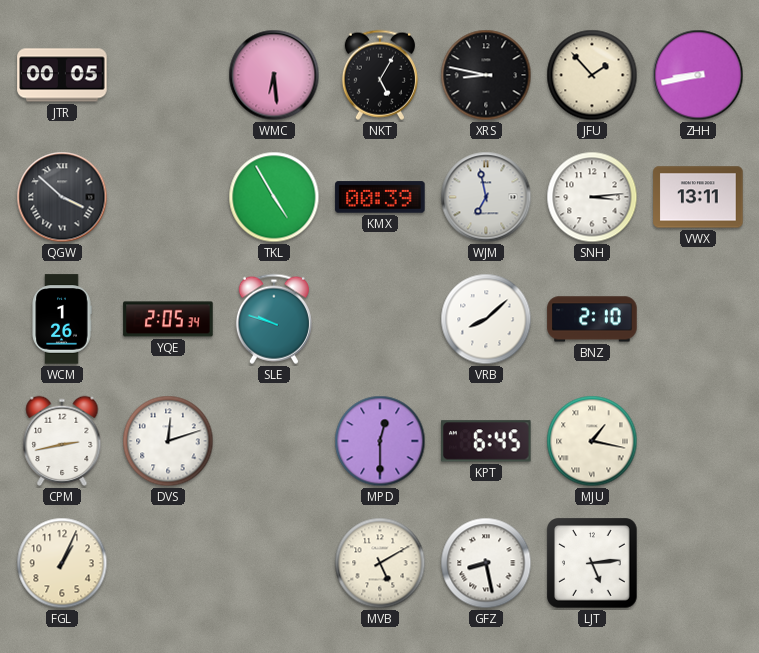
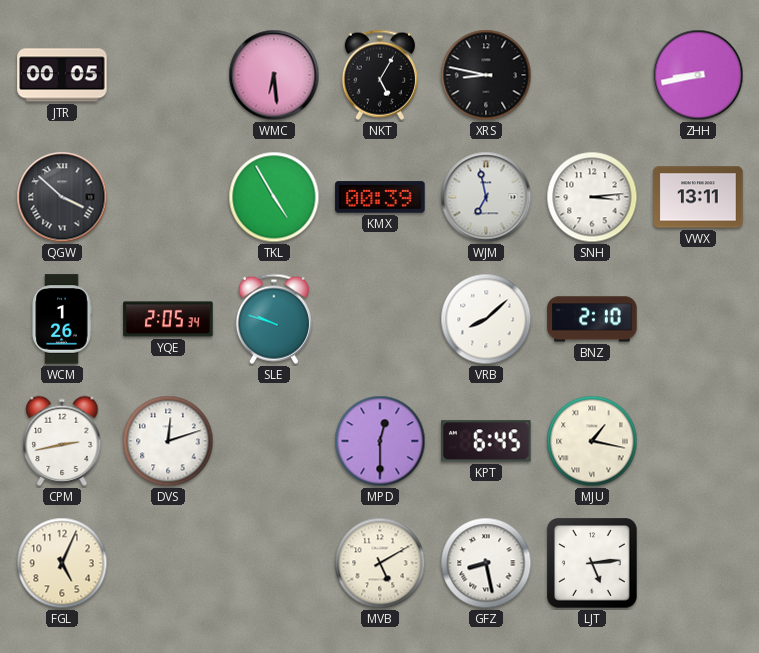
JFU: 1:53 -> none (592, 75)
FGL: 1:04 -> 5:04 (62, 563)
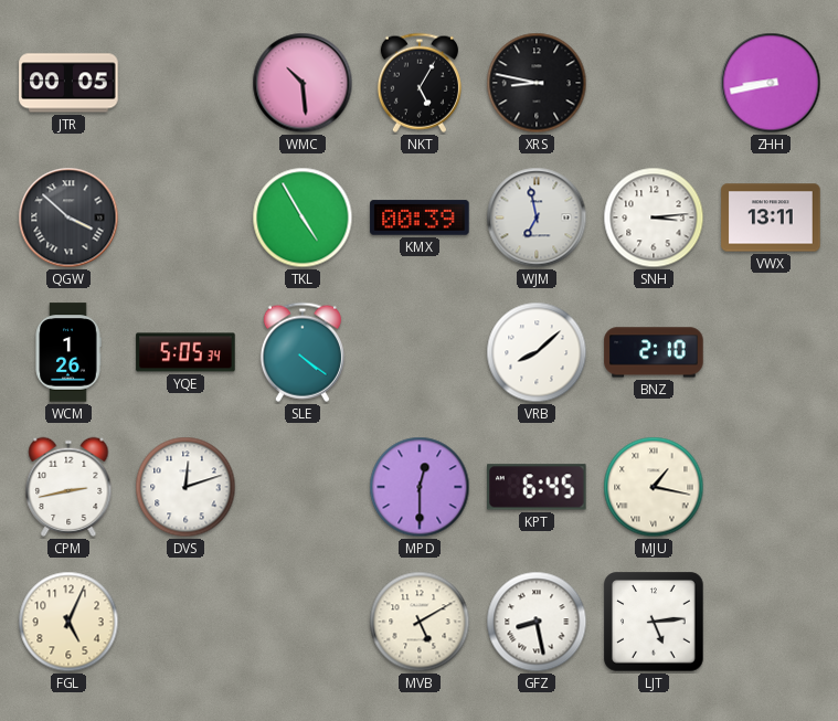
WMC: 6:29 -> 10:29 (303, 83)
YQE: 2:05 -> 5:05 (185, 352)
SLE: 9:48 -> 4:21 (303, 352)
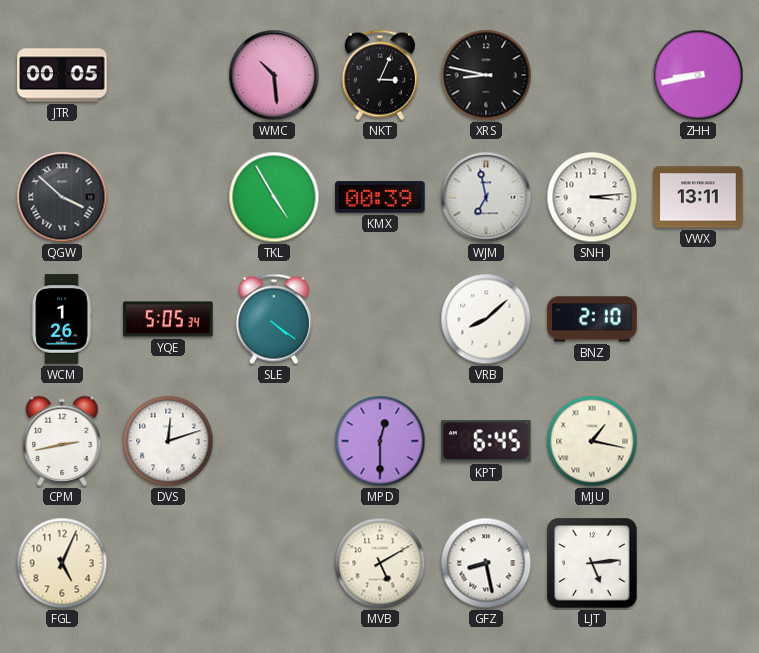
NKT: 5:05 -> 3:04 (380, 75)
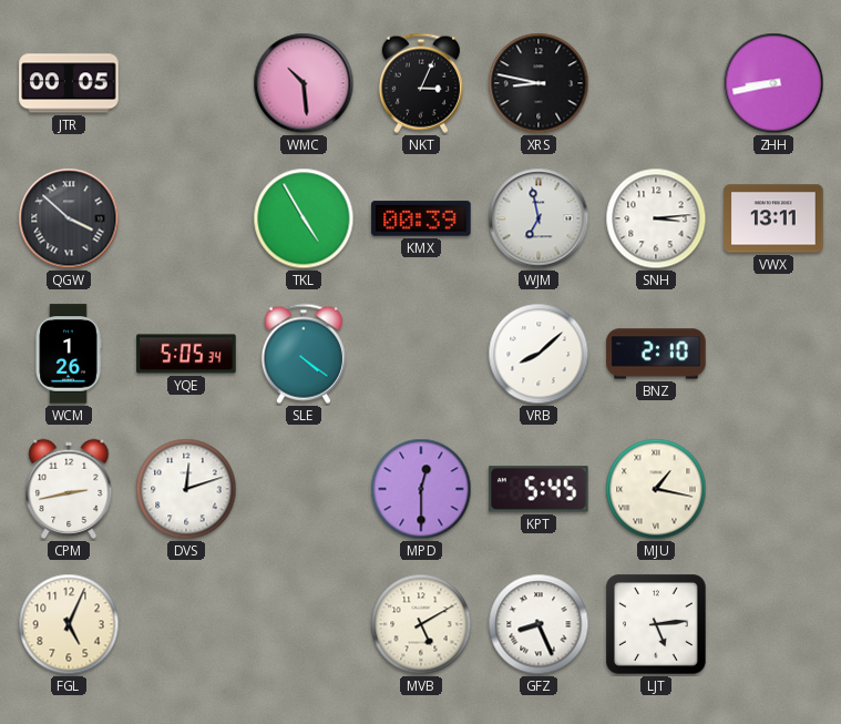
KPT: 6:45 -> 5:45 (539, 489)
GFZ: 8:28 -> 8:26 (539, 624)
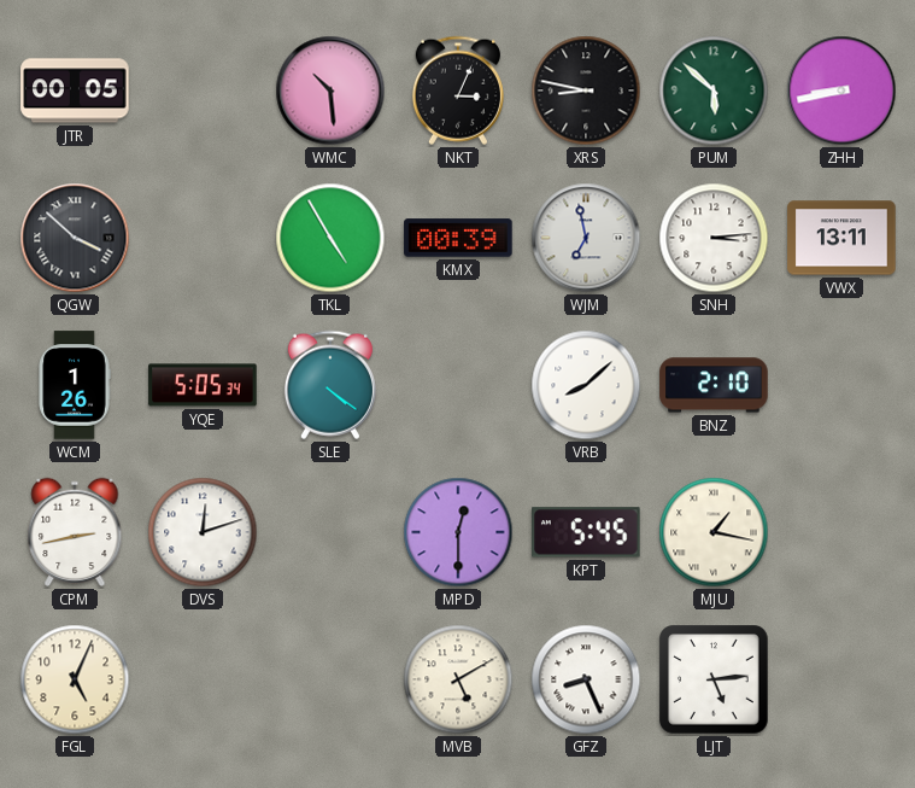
PUM: none -> 5:52 (714, 91)
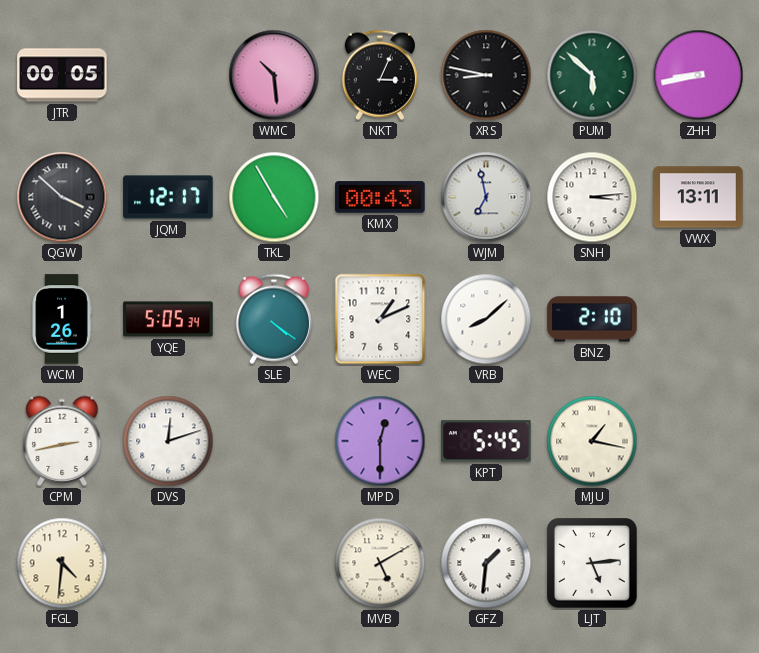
JQM: none -> 12:17 (168, 197)
KMX: 00:39 -> 00:43 (380, 197)
WEC: none -> 1:11 (380, 319)
FGL: 5:04 -> 4:31 (62, 563)
GFZ: 8:26 -> 1:31 (486, 563)
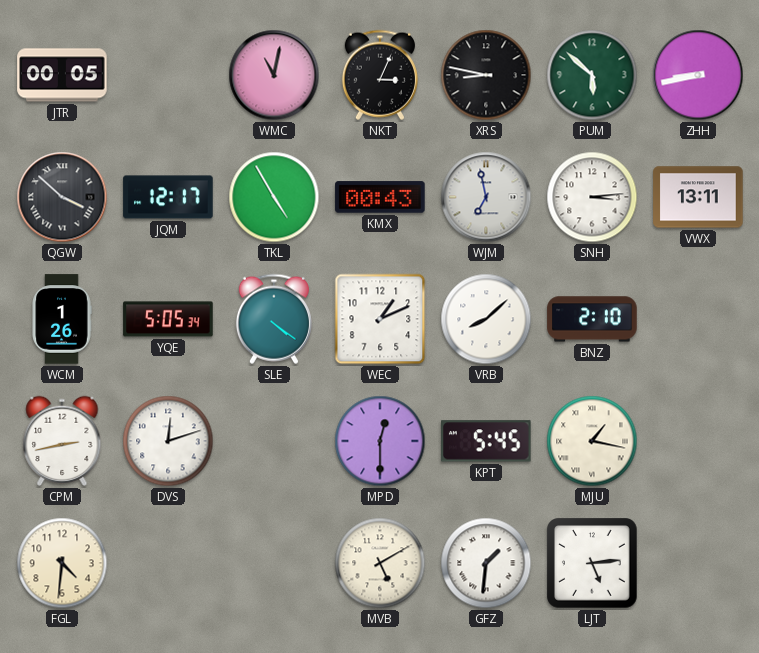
WMC: 10:29 -> 11:02 (274, 75)
